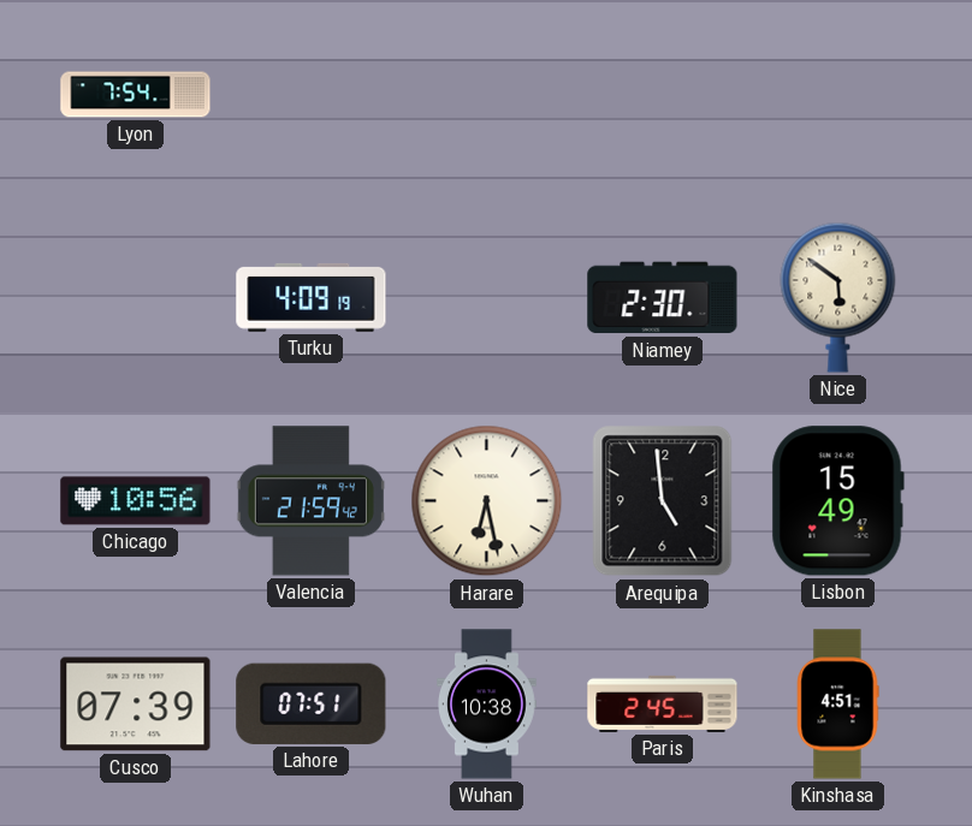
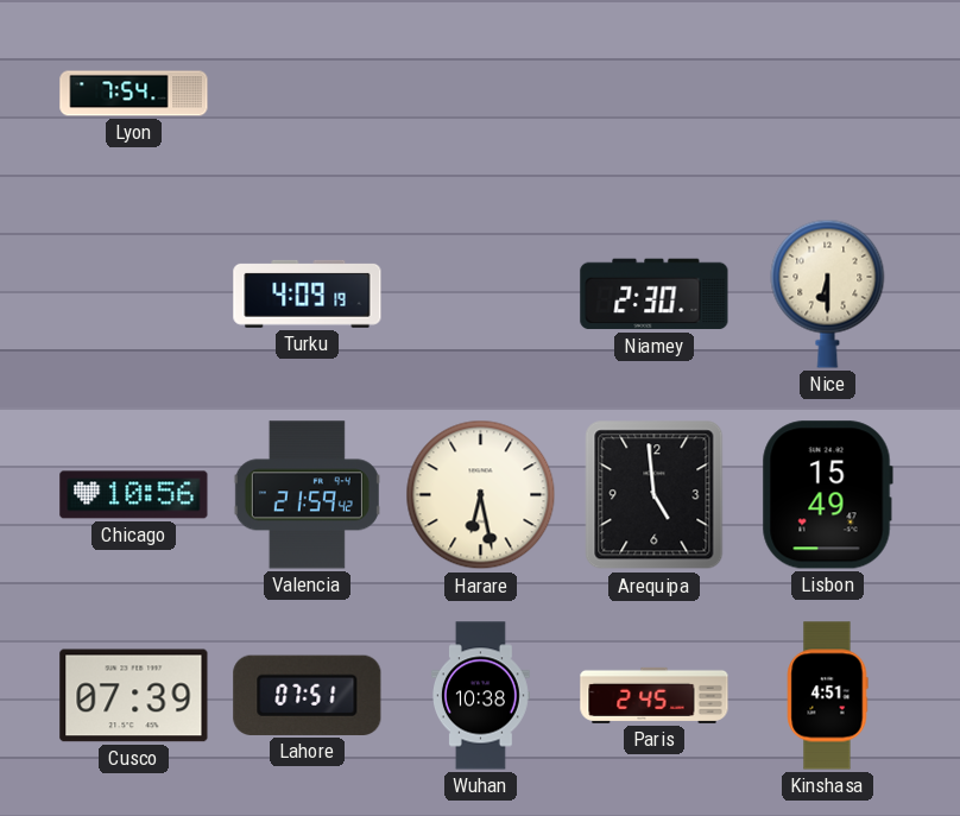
Nice: 5:51 -> 6:30 (828, 293)
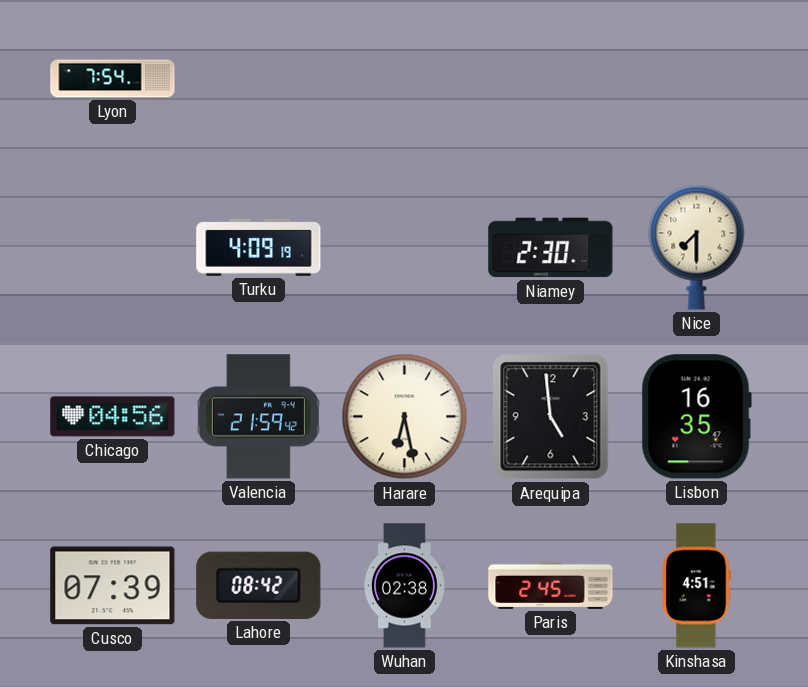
Nice: 6:30 -> 7:30 (697, 247)
Chicago: 10:56 -> 04:56 (113, 417)
Lisbon: 15:49 -> 16:35 (696, 417)
Lahore: 07:51 -> 08:42 (259, 585)
Wuhan: 10:38 -> 02:38 (405, 586)
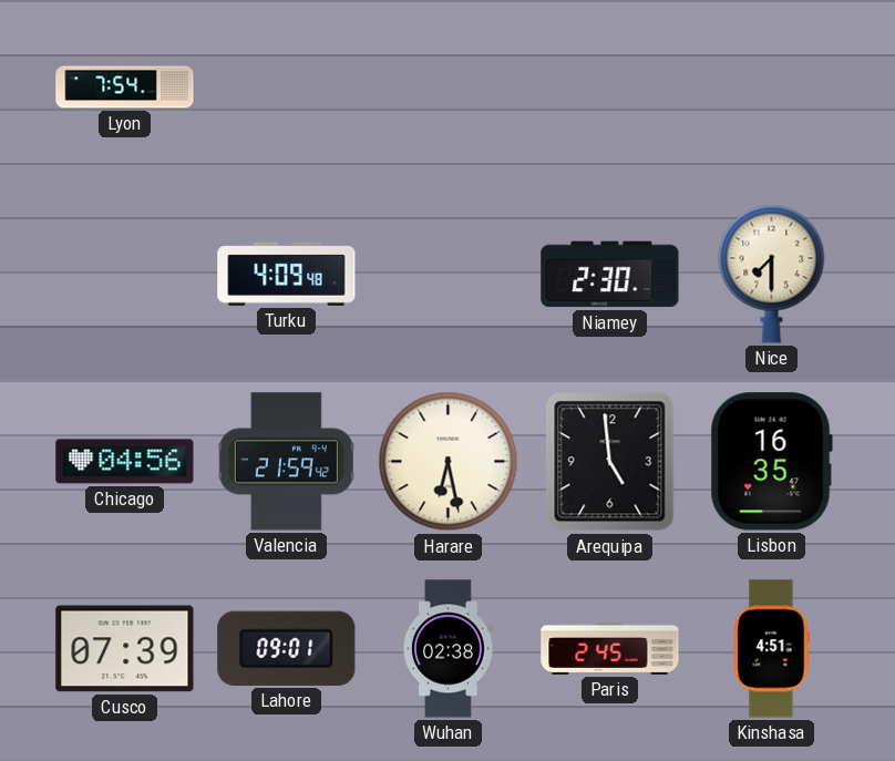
Turku: 4:09:19 -> 4:09:48 (287, 274)
Lahore: 08:42 -> 09:01 (287, 648)
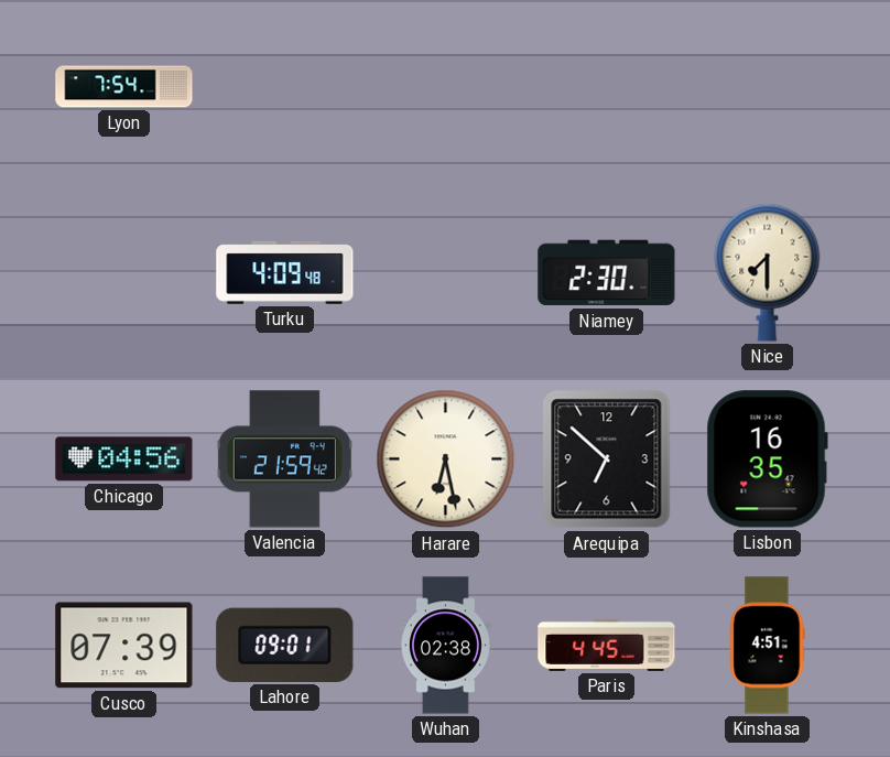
Arequipa: 4:59 -> 6:52 (607, 459)
Paris: 2:45 -> 4:45 (607, 645)
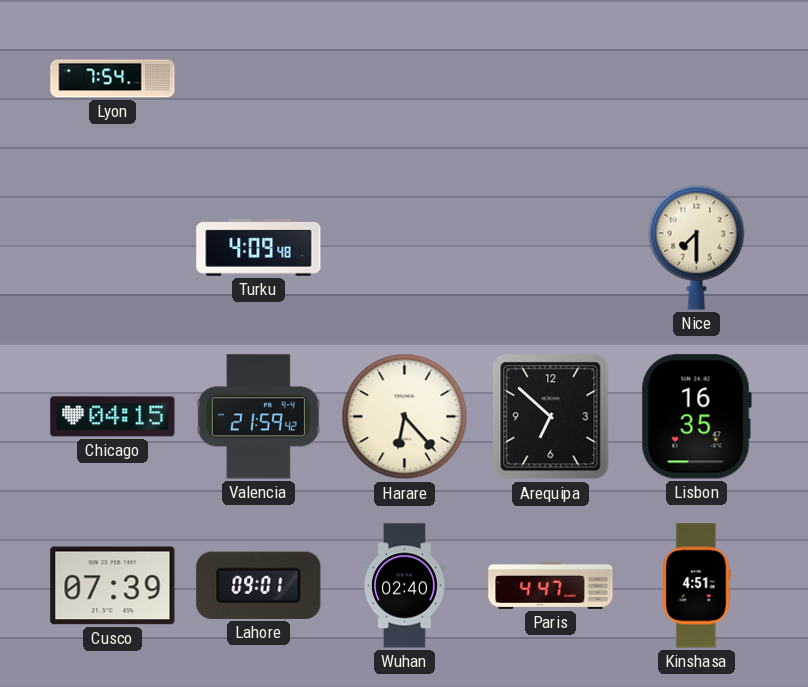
Niamey: 2:30 -> none (607, 273)
Chicago: 04:56 -> 04:15 (113, 417)
Harare: 6:28 -> 6:23 (405, 417)
Wuhan: 02:38 -> 02:40 (405, 586)
Paris: 4:45 -> 4:47 (551, 585)
